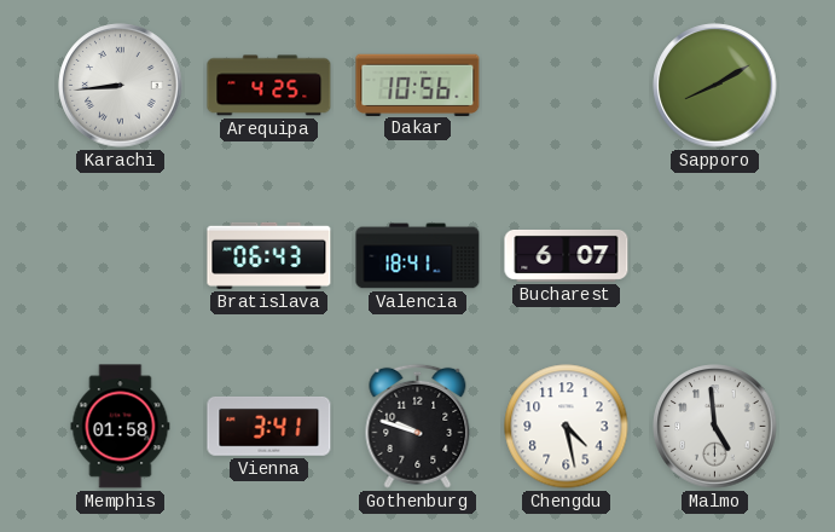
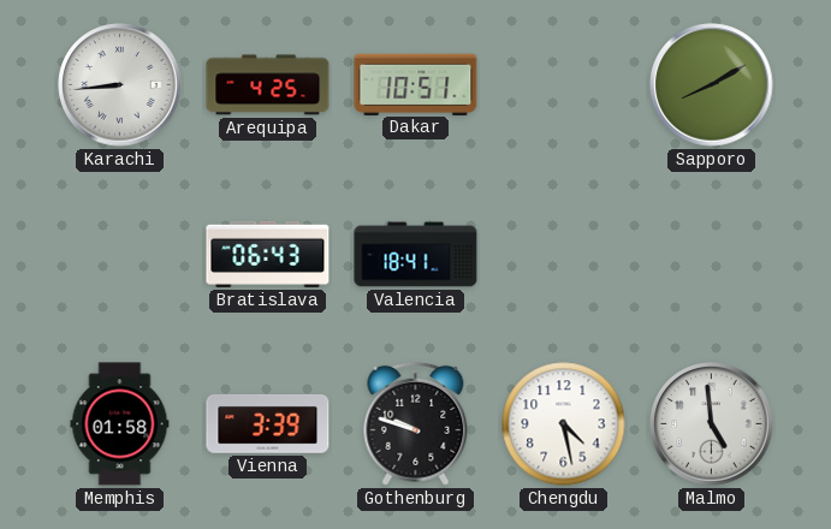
Dakar: 10:56 -> 10:51 (416, 84)
Bucharest: 6:07 -> none (567, 255)
Vienna: 3:41 -> 3:39 (268, 423)
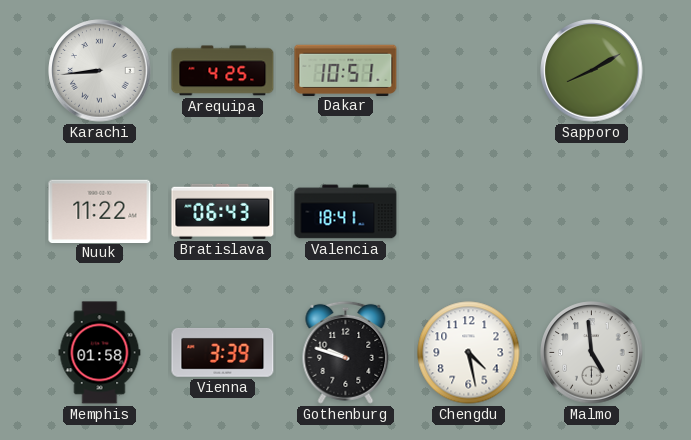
Nuuk: none -> 11:22 (100, 211)
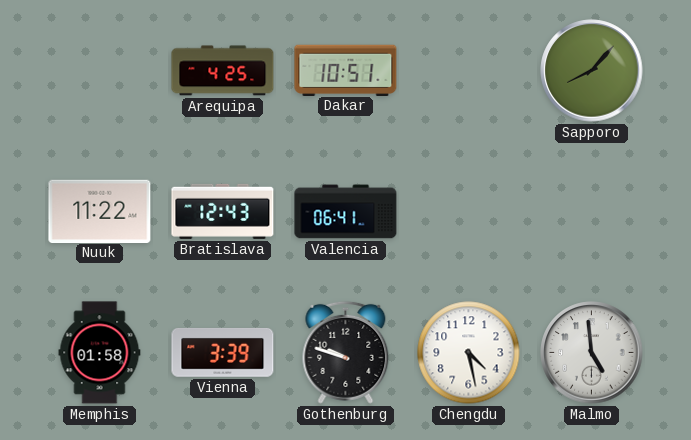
Karachi: 8:44 -> none (100, 71)
Sapporo: 8:10 -> 8:07 (592, 71)
Bratislava: 06:43 -> 12:43 (223, 211)
Valencia: 18:41 -> 06:41 (346, 212)
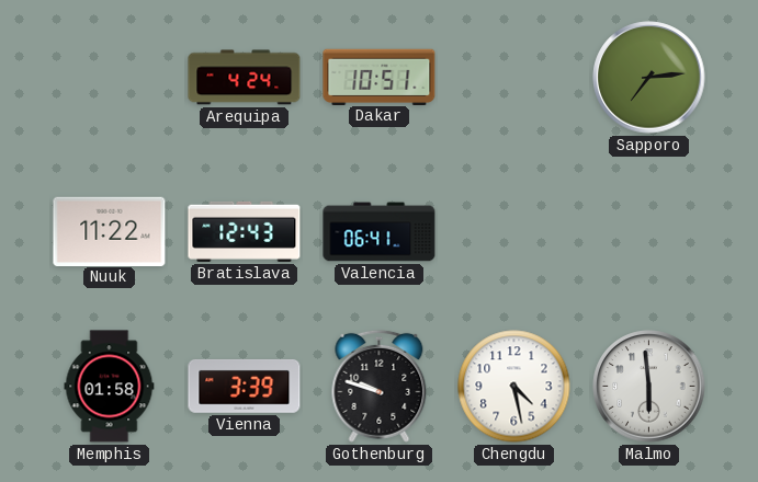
Arequipa: 4:25 -> 4:24 (245, 78)
Sapporo: 8:07 -> 7:14 (649, 78)
Malmo: 4:59 -> 5:59 (649, 387)
